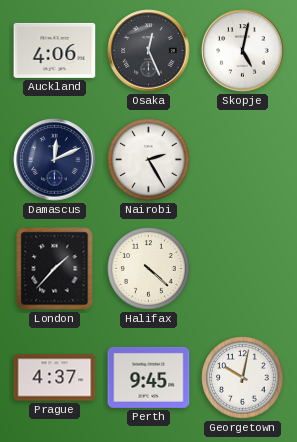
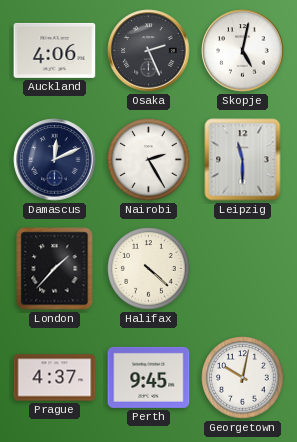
Osaka: 12:26 -> 2:26 (149, 51)
Leipzig: none -> 11:30 (243, 160)
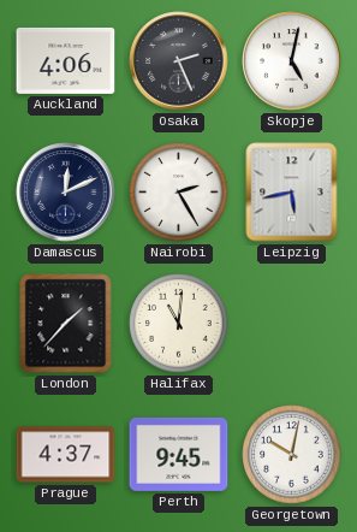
Leipzig: 11:30 -> 5:43 (292, 193)
Halifax: 4:22 -> 11:01 (179, 324)
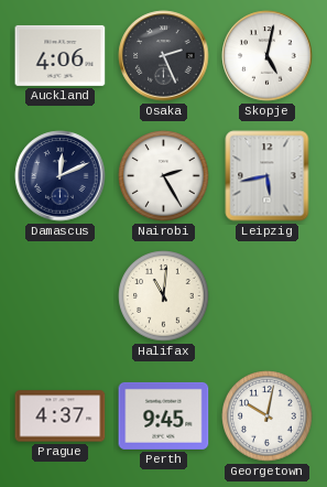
London: 1:37 -> none (66, 324)
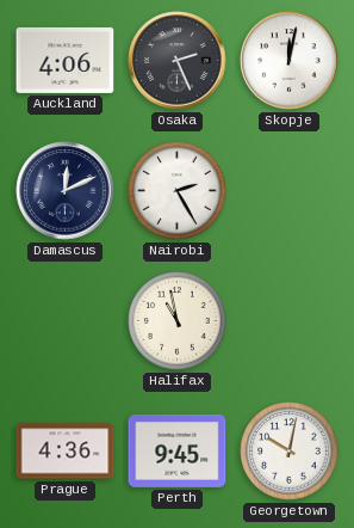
Skopje: 5:02 -> 12:02 (290, 61)
Leipzig: 5:43 -> none (268, 176)
Halifax: 11:01 -> 10:58 (178, 321)
Prague: 4:37 -> 4:36 (66, 452)
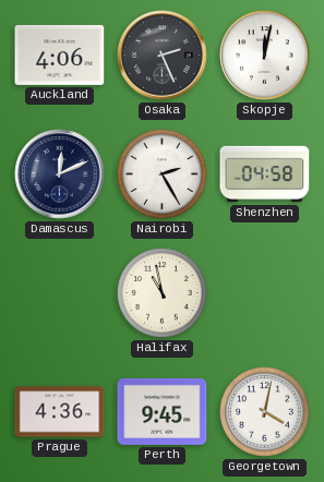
Shenzhen: none -> 04:58 (265, 174)
Georgetown: 10:02 -> 4:02 (265, 412)
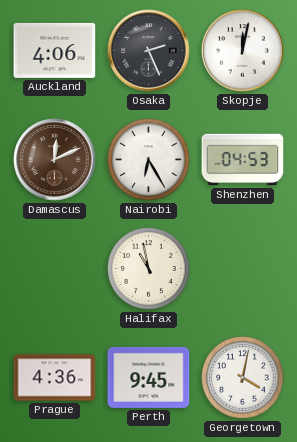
Damascus dial: navy -> brown (55, 160)
Nairobi: 2:25 -> 6:25 (149, 160)
Shenzhen: 04:58 -> 04:53 (243, 160)
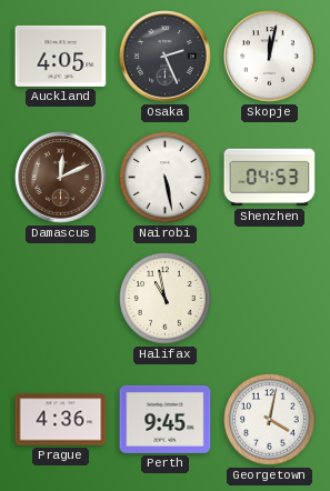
Auckland: 4:06 -> 4:05 (61, 56)
Nairobi: 6:25 -> 5:28 (166, 178)
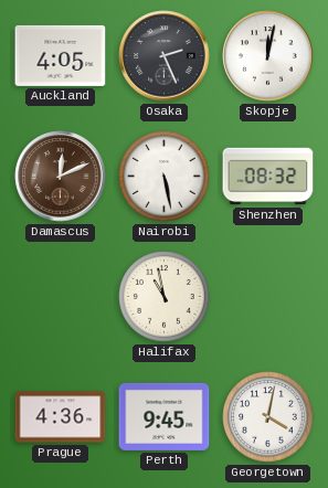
Shenzhen: 04:53 -> 08:32 (268, 177)
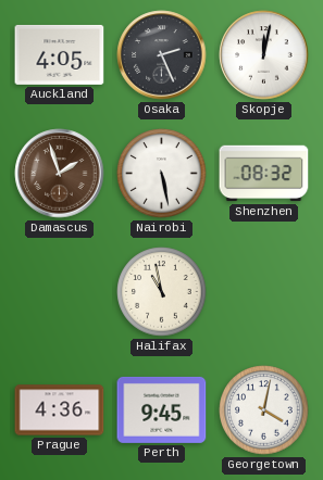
Damascus: 12:11 -> 1:57 (60, 174)
